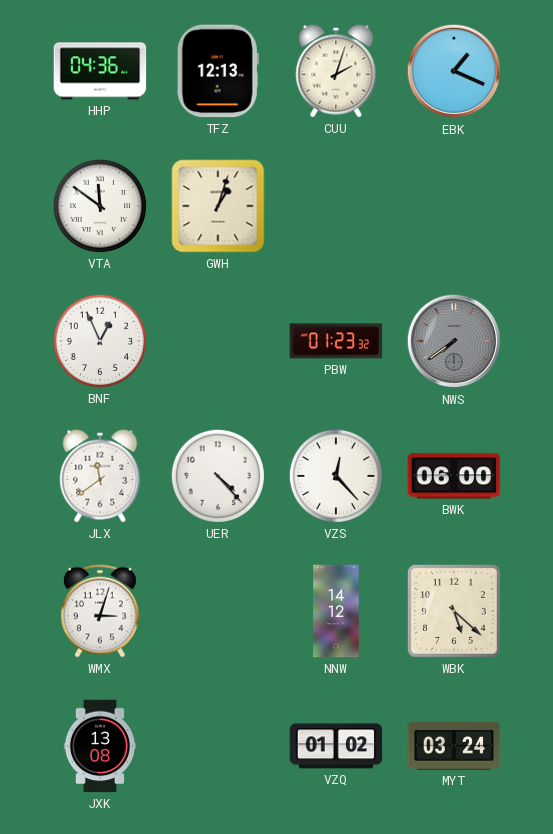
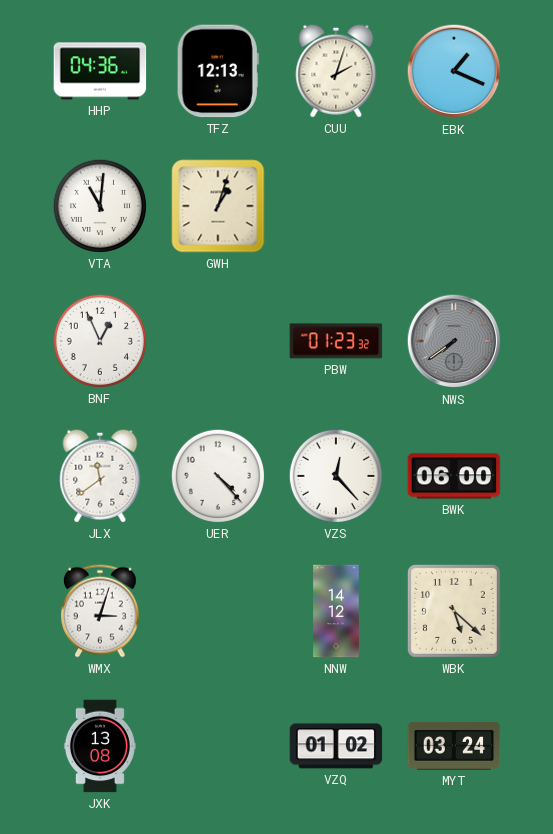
VTA: 11:51 -> 11:01 (100, 206)
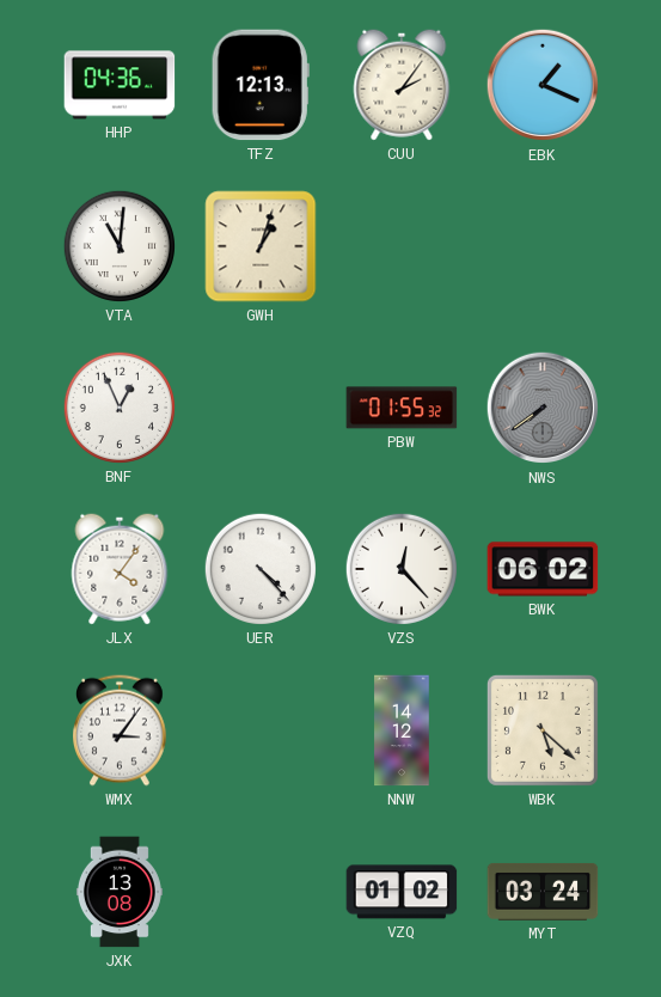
CUU: 2:03 -> 2:06 (402, 85)
PBW: 01:23 -> 01:55 (402, 408)
JLX: 11:39 -> 4:06 (120, 569)
BWK: 06:00 -> 06:02 (543, 569)
WMX: 3:03 -> 3:06 (121, 730)
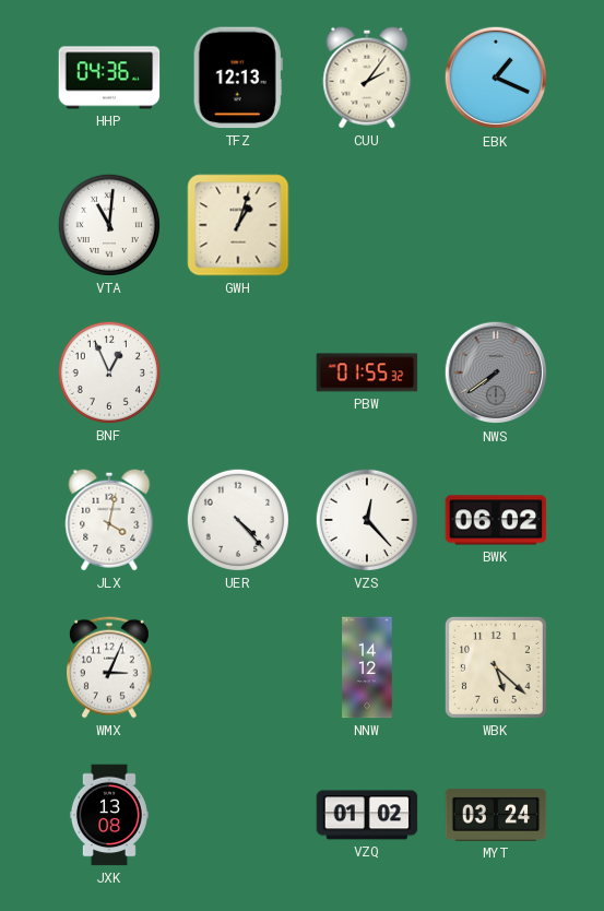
JLX: 4:06 -> 4:02 (109, 520)
WMX: 3:06 -> 3:04 (110, 667)
